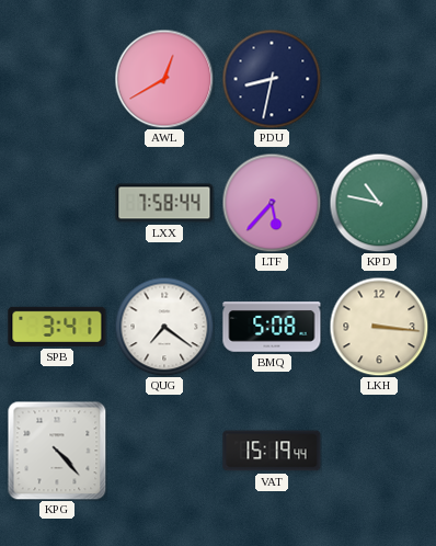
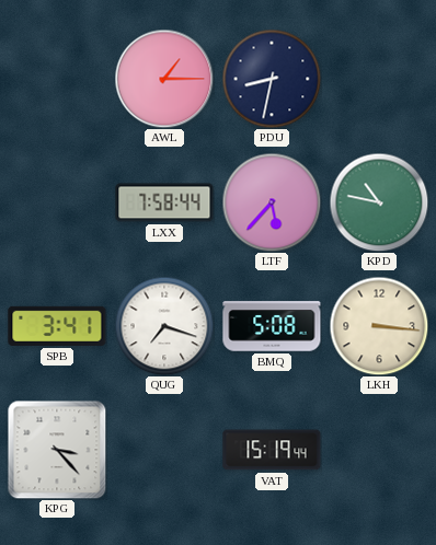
AWL: 12:40 -> 1:15 (164, 79)
QUG: 7:21 -> 7:18 (164, 326)
KPG: 4:23 -> 3:23 (57, 450)
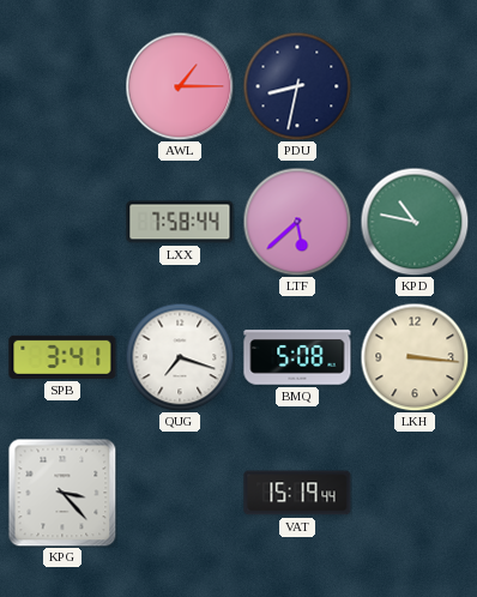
LTF: 5:37 -> 5:38 (297, 222)
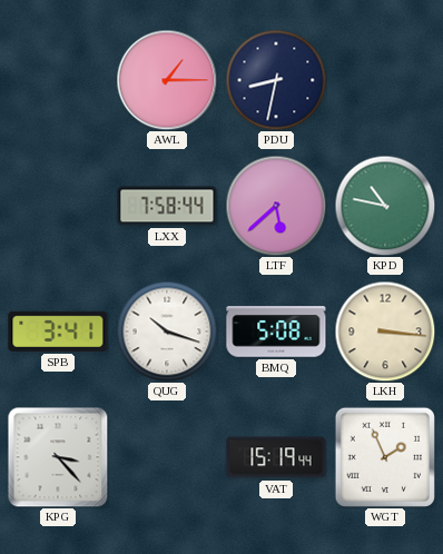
QUG: 7:18 -> 10:18 (167, 332)
WGT: none -> 1:56 (385, 457)
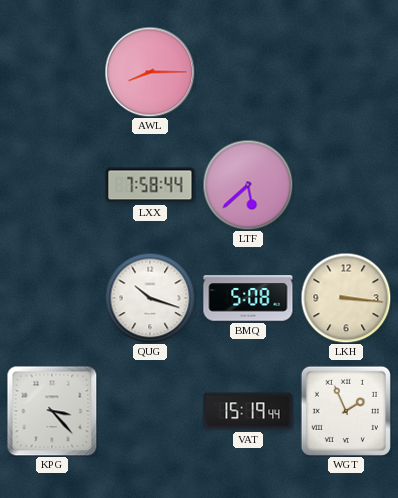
AWL: 1:15 -> 8:15 (150, 72)
PDU: 8:32 -> none (276, 80)
KPD: 10:47 -> none (385, 206)
SPB: 3:41 -> none (58, 332)
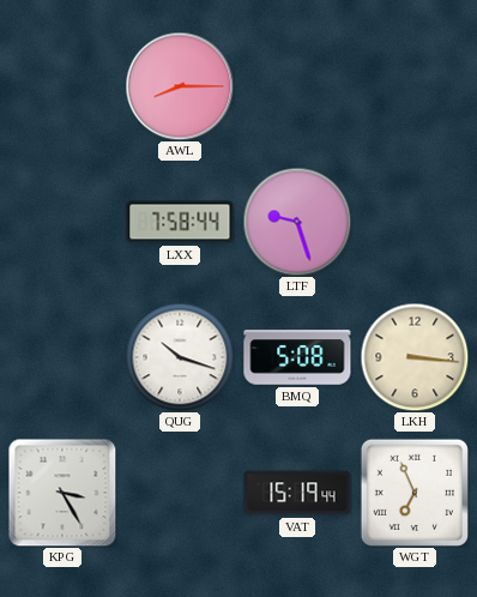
LTF: 5:38 -> 9:27 (297, 222)
KPG: 3:23 -> 3:25 (62, 493)
WGT: 1:56 -> 6:56 (415, 493)
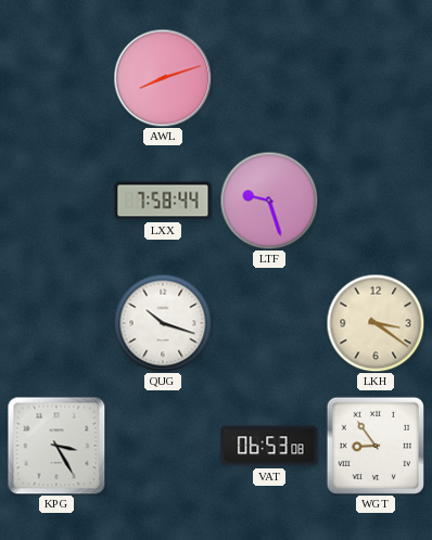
AWL: 8:15 -> 8:12 (163, 78)
BMQ: 5:08 -> none (297, 357)
LKH: 3:16 -> 3:21 (376, 323)
VAT: 15:19 -> 06:53 (269, 446)
WGT: 6:56 -> 8:54 (376, 446)
